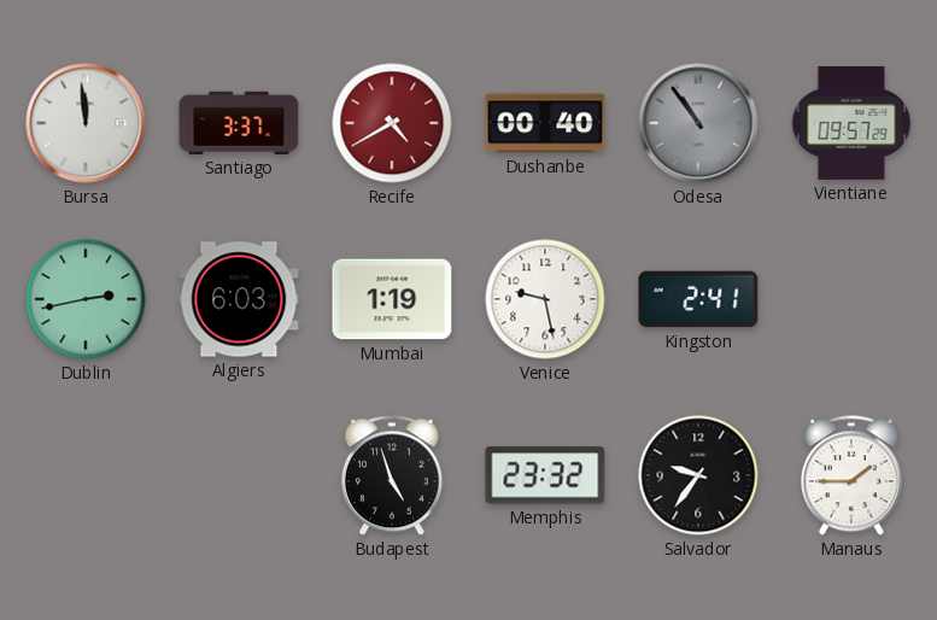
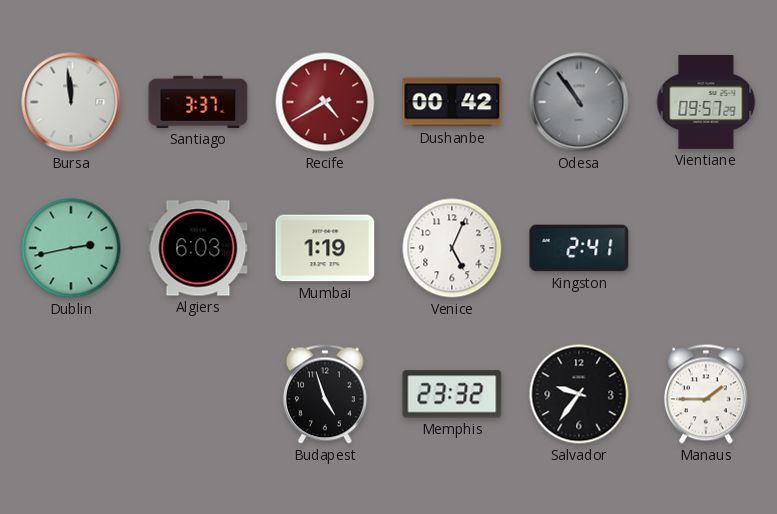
Dushanbe: 00:40 -> 00:42 (452, 102)
Venice: 9:28 -> 5:04 (452, 248)
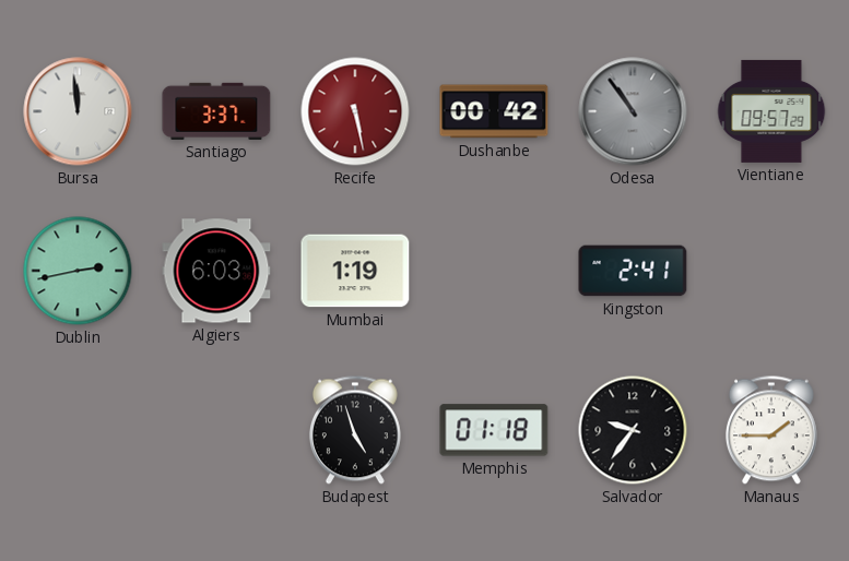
Recife: 4:40 -> 5:28 (355, 111)
Venice: 5:04 -> none (452, 248)
Memphis: 23:32 -> 01:18 (494, 430)
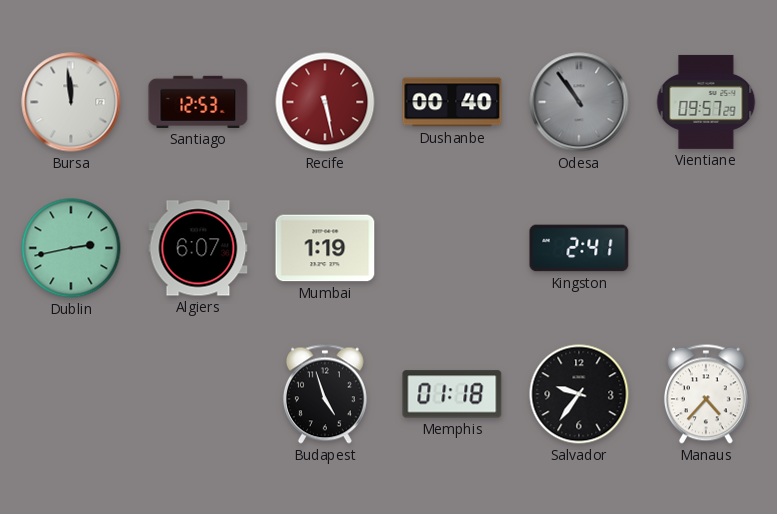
Santiago: 3:37 -> 12:53 (198, 102)
Dushanbe: 00:42 -> 00:40 (452, 102)
Algiers: 6:03 -> 6:07 (198, 248)
Manaus: 1:45 -> 4:37 (706, 394)
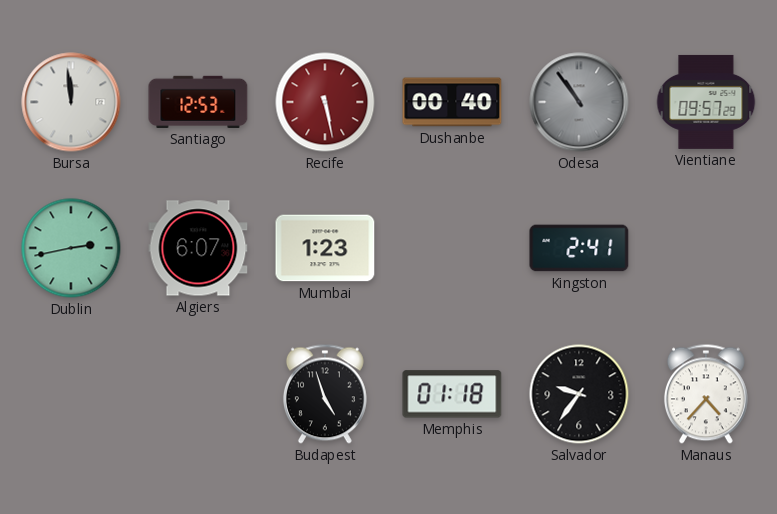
Mumbai: 1:19 -> 1:23 (325, 248)
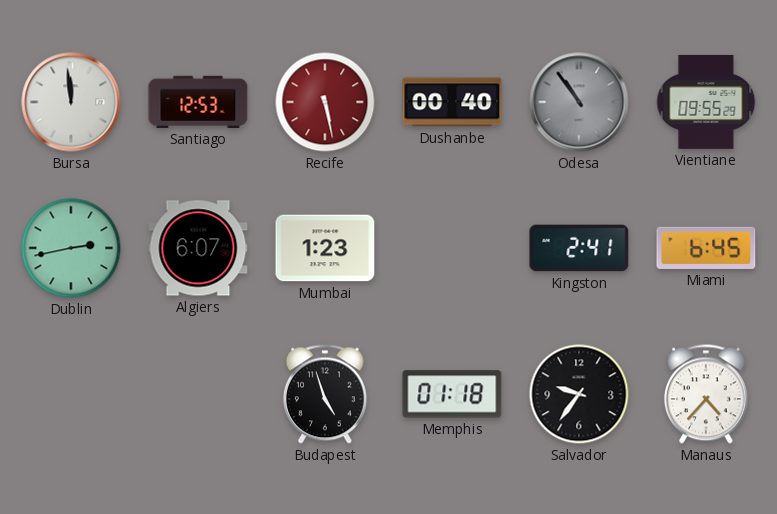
Vientiane: 09:57 -> 09:55 (706, 102)
Miami: none -> 6:45 (706, 248)
